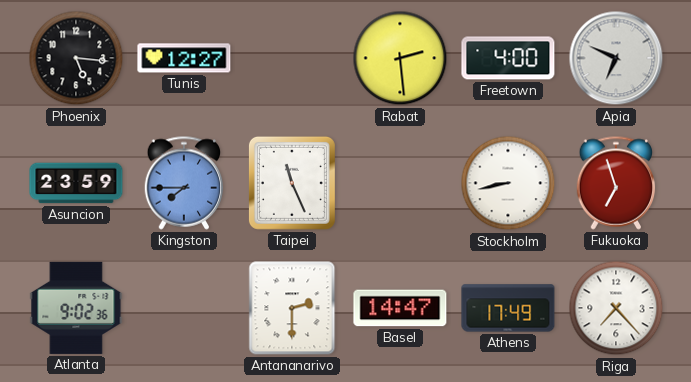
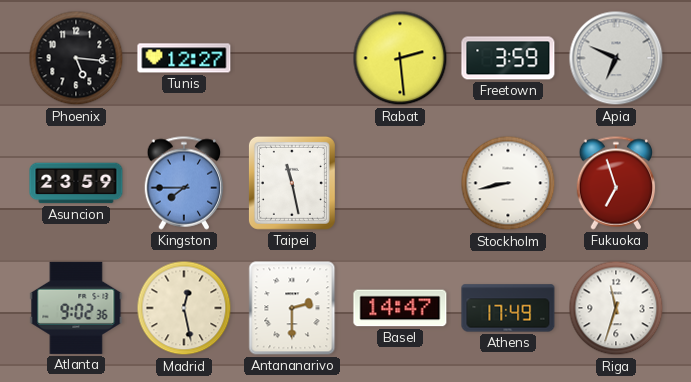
Freetown: 4:00 -> 3:59 (508, 58)
Taipei: 11:26 -> 11:28 (292, 183)
Madrid: none -> 12:28 (184, 308)
Riga: 7:23 -> 11:33 (616, 308)
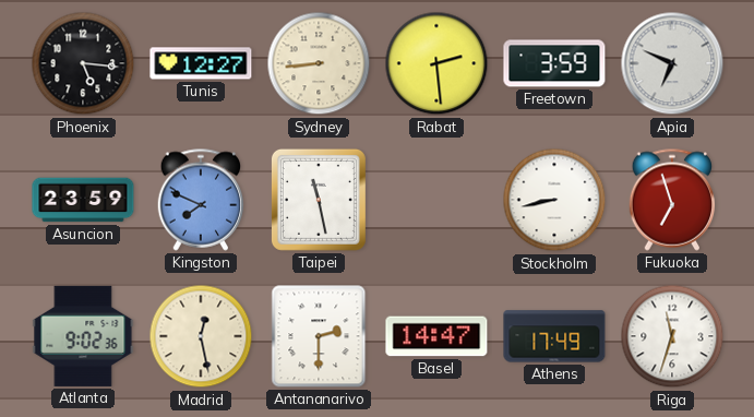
Sydney: none -> 8:44 (319, 63)
Kingston: 7:45 -> 7:49 (201, 200)
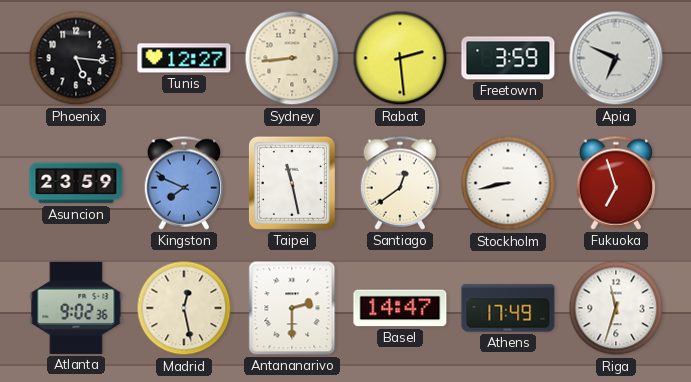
Santiago: none -> 12:39 (400, 183)
